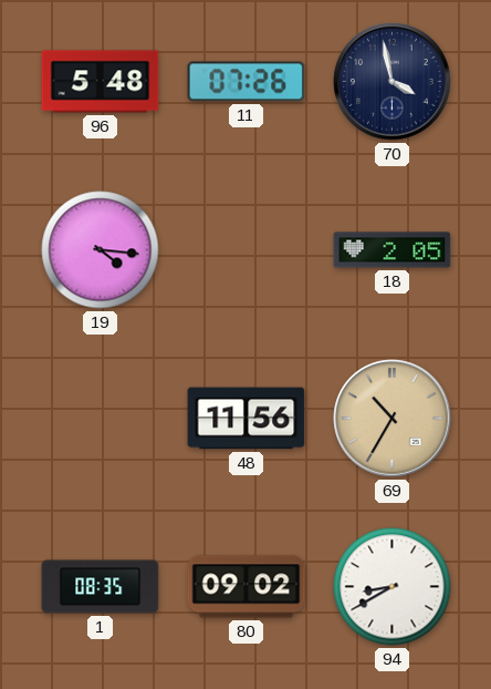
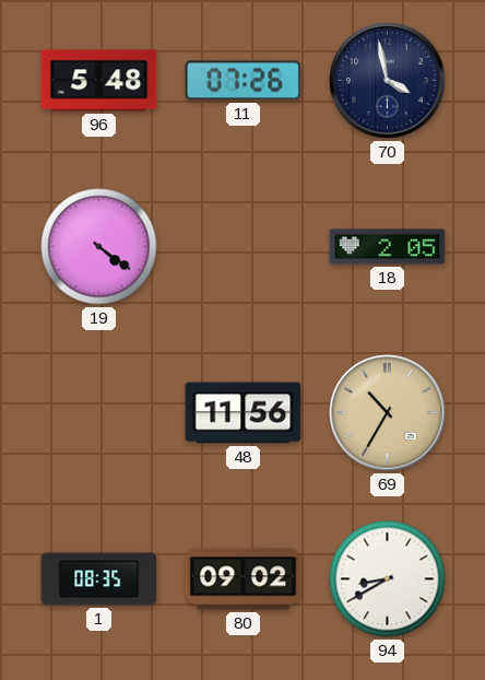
19: 4:16 -> 4:21 (99, 247)
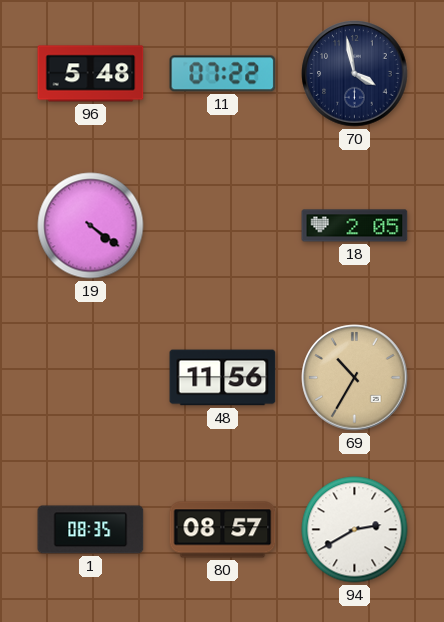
11: 07:26 -> 07:22 (223, 74)
80: 09:02 -> 08:57 (223, 530)
94: 8:40 -> 2:40 (355, 530)
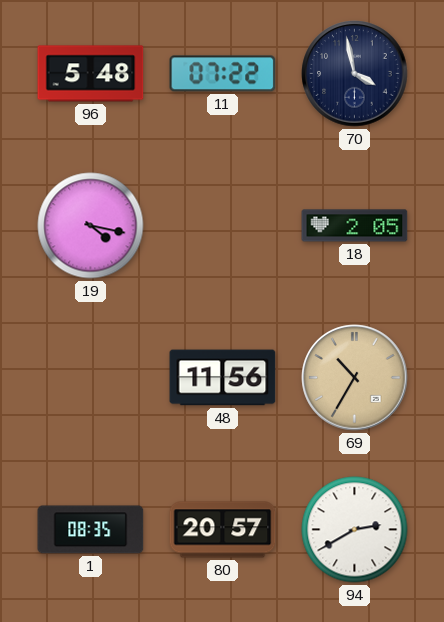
19: 4:21 -> 4:17 (91, 226)
80: 08:57 -> 20:57 (223, 530)
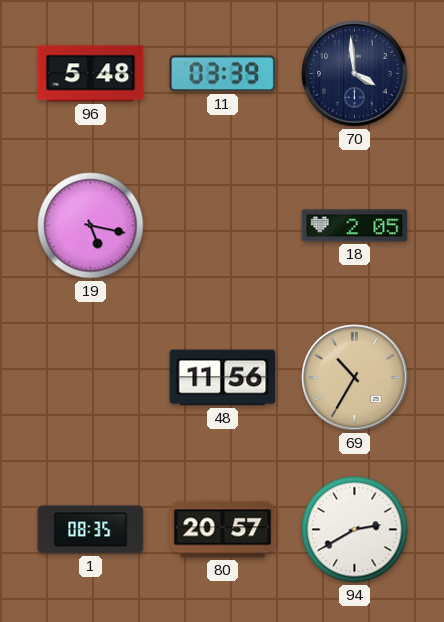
11: 07:22 -> 03:39 (223, 74)
70: 3:58 -> 3:59 (355, 74)
19: 4:17 -> 5:17 (91, 226)
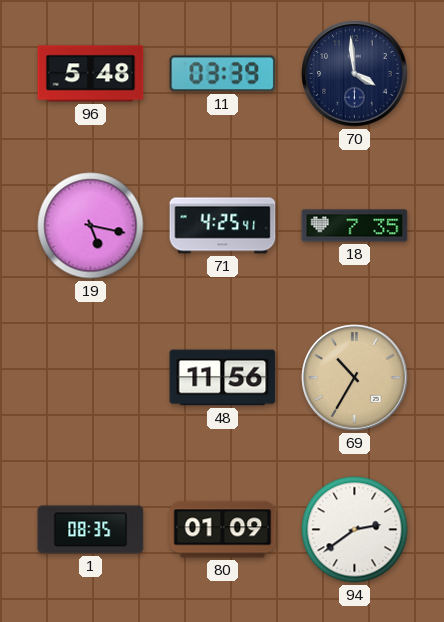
71: none -> 4:25 (223, 226)
18: 2:05 -> 7:35 (355, 226)
80: 20:57 -> 01:09 (223, 530)
94: 2:40 -> 2:39 (355, 530)
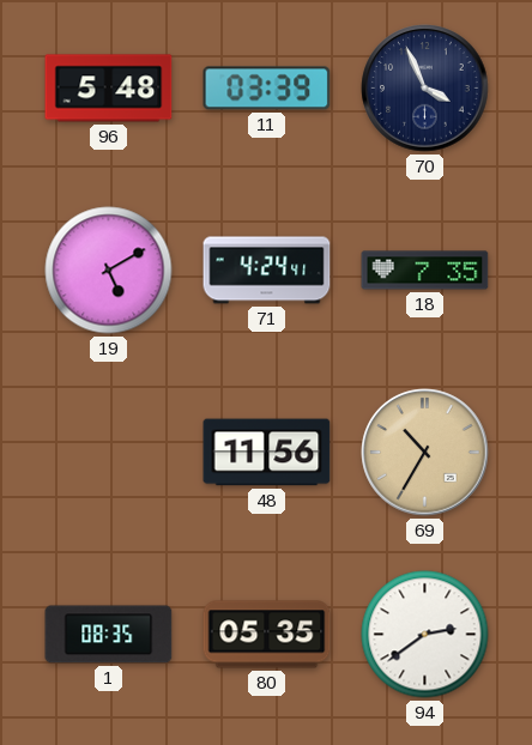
70: 3:59 -> 3:56 (425, 89)
19: 5:17 -> 5:10 (109, 271)
71: 4:25 -> 4:24 (267, 271)
80: 01:09 -> 05:35 (267, 635)
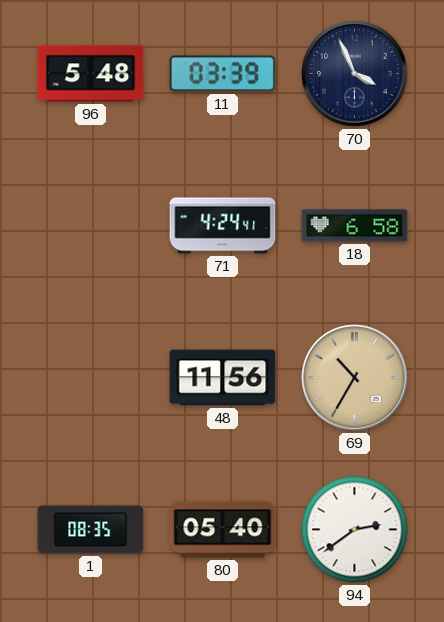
19: 5:10 -> none (109, 271)
18: 7:35 -> 6:58 (355, 226)
80: 05:35 -> 05:40 (223, 530)
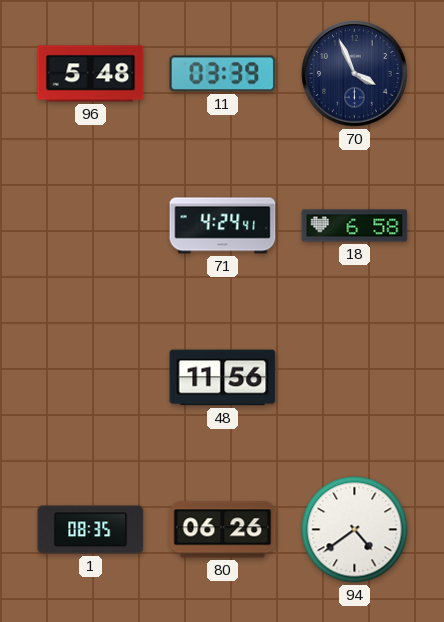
69: 10:35 -> none (355, 378)
80: 05:40 -> 06:26 (223, 530)
94: 2:39 -> 4:39 (355, 530)
